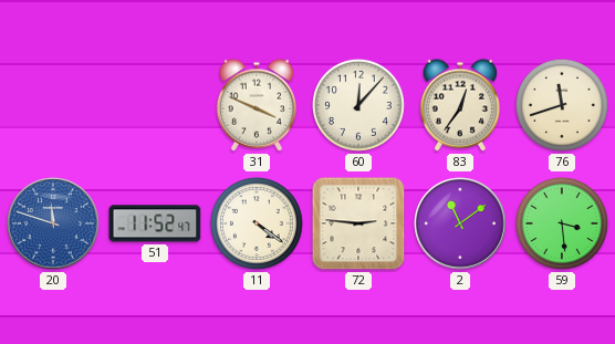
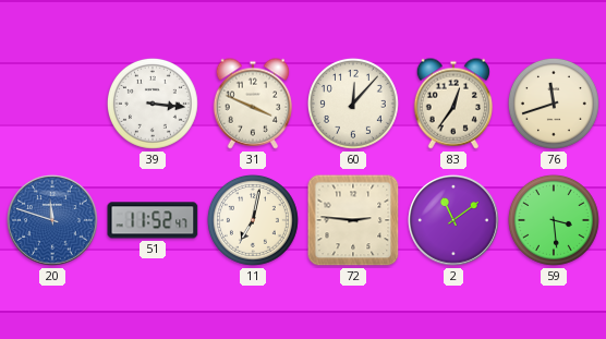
39: none -> 3:16 (153, 104)
11: 4:21 -> 7:02 (253, 220)
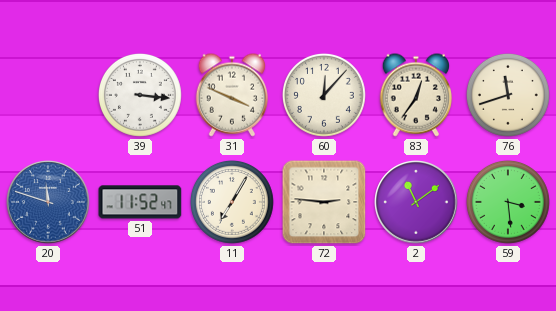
11: 7:02 -> 7:05 (232, 202)
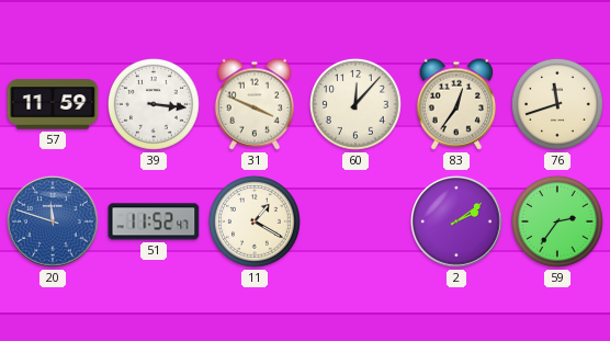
57: none -> 11:59 (53, 104)
11: 7:05 -> 1:20 (255, 221)
72: 2:46 -> none (324, 202)
2: 11:09 -> 2:09 (456, 221)
59: 3:29 -> 2:36 (557, 221)
